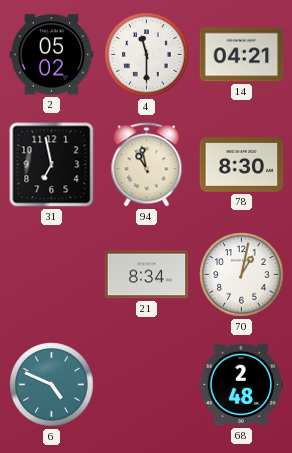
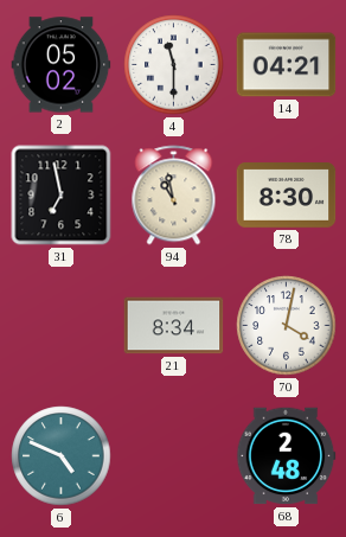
70: 1:02 -> 4:02 (287, 326)
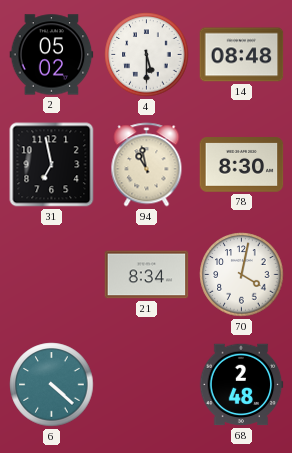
4: 11:30 -> 5:30 (147, 55)
14: 04:21 -> 08:48 (242, 55)
6: 4:49 -> 4:22 (52, 385)
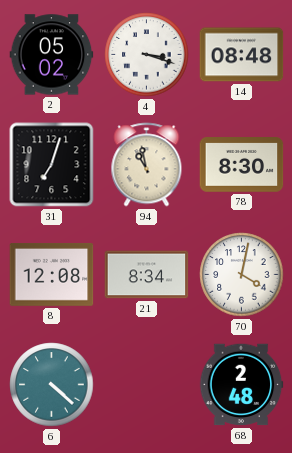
4: 5:30 -> 3:18 (147, 55)
31: 6:58 -> 7:03 (52, 165)
8: none -> 12:08 (52, 275)
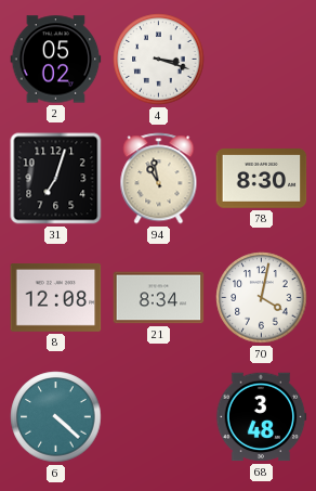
14: 08:48 -> none (242, 55)
68: 2:48 -> 3:48 (261, 417)
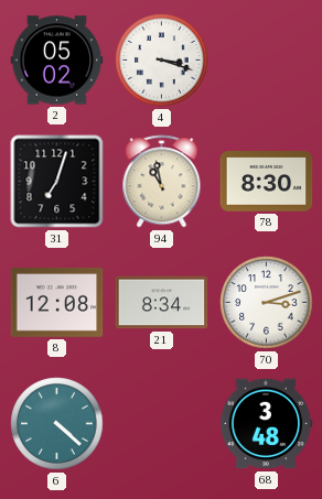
70: 4:02 -> 3:12 (267, 303)
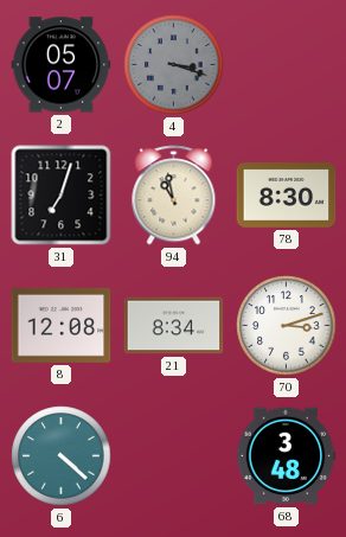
2: 05:02 -> 05:07 (62, 65)
4 dial: white -> grey (174, 65)
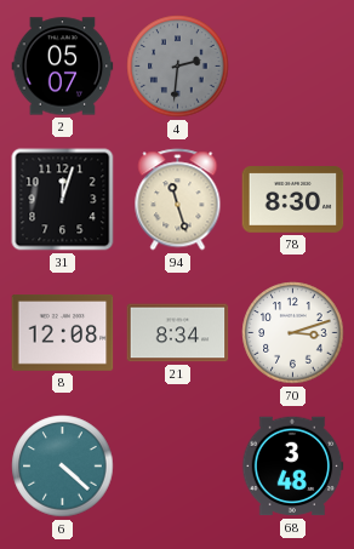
4: 3:18 -> 2:31 (178, 67)
31: 7:03 -> 12:03 (63, 200)
94: 10:58 -> 11:27 (178, 200)
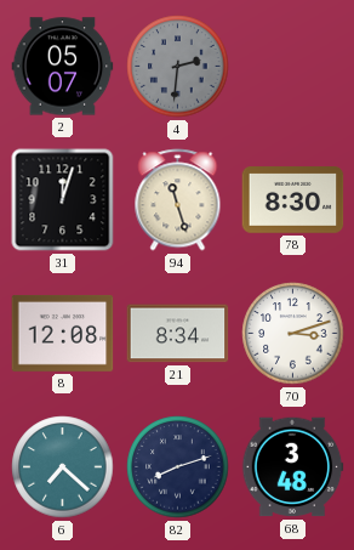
6: 4:22 -> 7:22 (63, 467)
82: none -> 8:12 (178, 467)
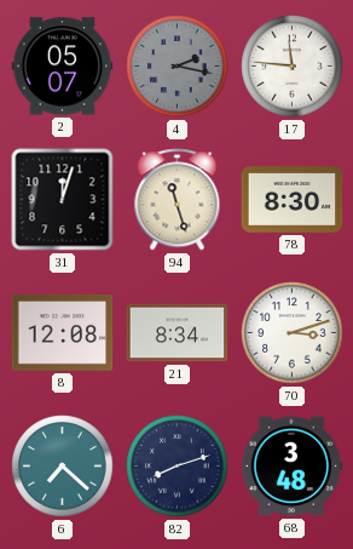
4: 2:31 -> 2:17 (178, 67)
17: none -> 11:46 (293, 67)
